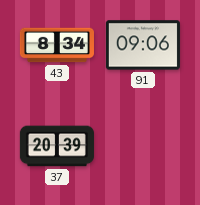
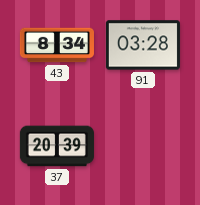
91: 09:06 -> 03:28 (143, 45)
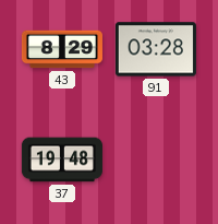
43: 8:34 -> 8:29 (62, 49)
37: 20:39 -> 19:48 (62, 160)
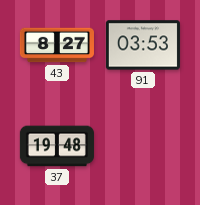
43: 8:29 -> 8:27 (57, 45)
91: 03:28 -> 03:53 (143, 45)
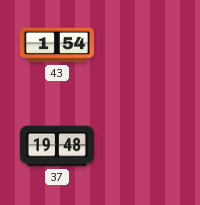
43: 8:27 -> 1:54 (57, 45)
91: 03:53 -> none (143, 45)
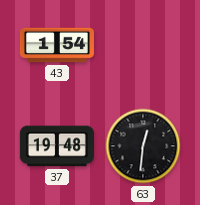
63: none -> 12:31 (143, 146)
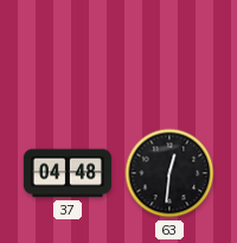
43: 1:54 -> none (57, 45)
37: 19:48 -> 04:48 (68, 173)
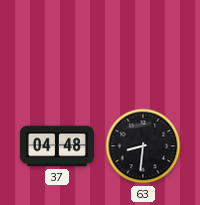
63: 12:31 -> 8:31 (143, 146)
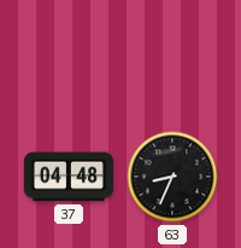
63: 8:31 -> 8:34 (172, 177)
